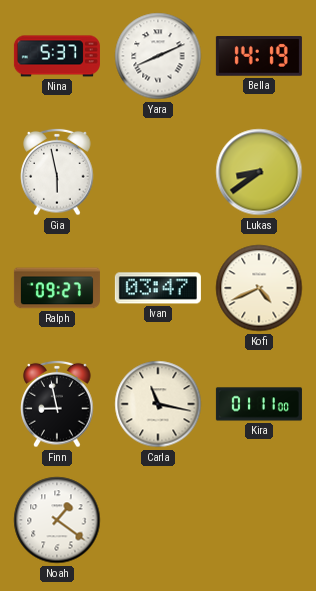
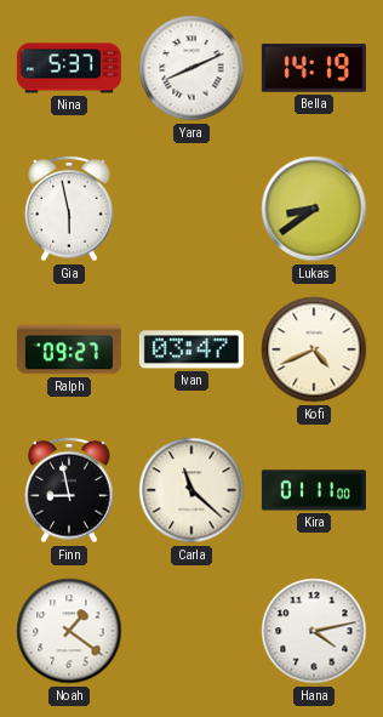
Carla: 11:17 -> 11:22 (191, 490)
Hana: none -> 4:13 (314, 631)
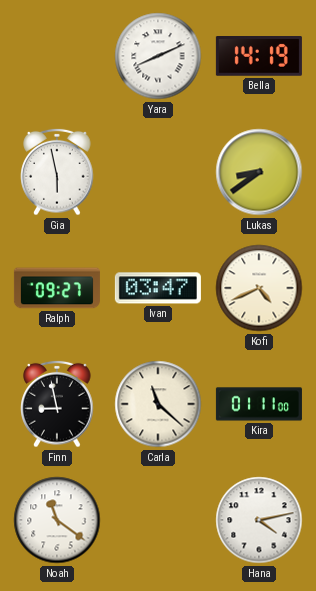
Nina: 5:37 -> none (69, 68)
Noah: 1:21 -> 11:21 (57, 520)
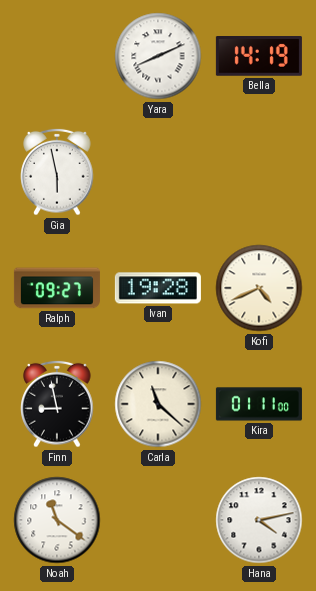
Lukas: 8:39 -> none (259, 172)
Ivan: 03:47 -> 19:28 (158, 288)
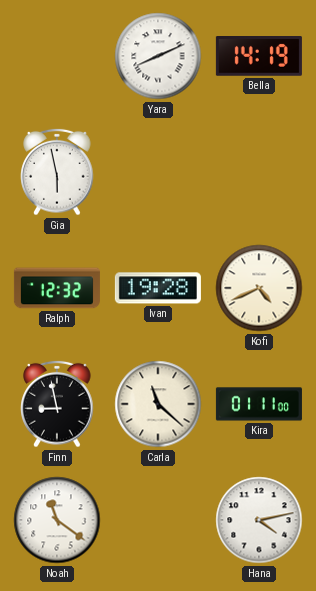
Ralph: 09:27 -> 12:32 (57, 288)
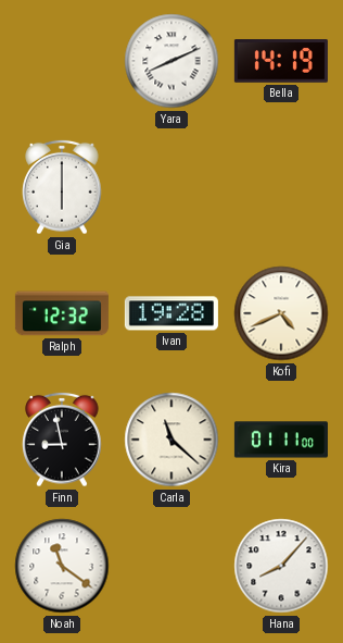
Gia: 5:58 -> 6:00 (62, 187)
Hana: 4:13 -> 8:07 (281, 566)
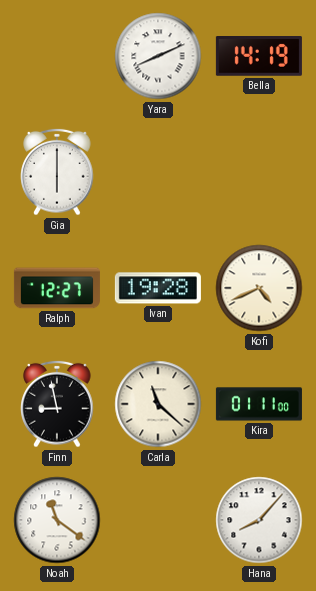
Ralph: 12:32 -> 12:27 (57, 288)
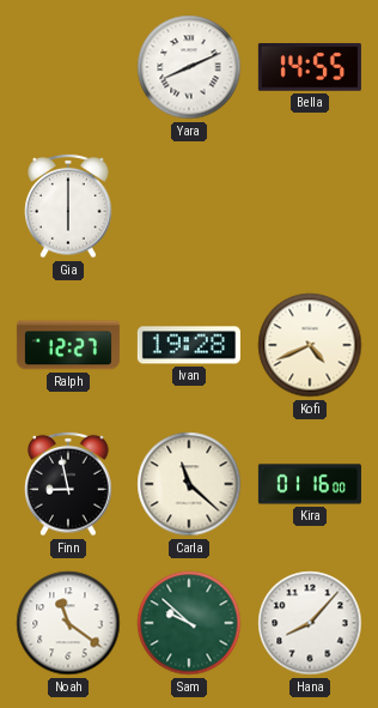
Bella: 14:19 -> 14:55 (310, 67)
Kira: 01:11 -> 01:16 (310, 484)
Sam: none -> 9:52 (189, 623)
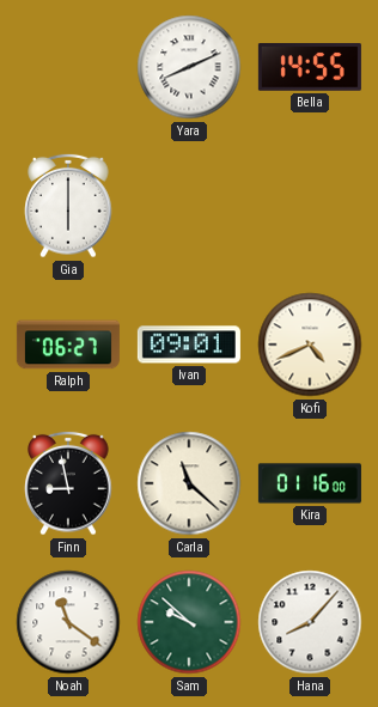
Ralph: 12:27 -> 06:27 (68, 345)
Ivan: 19:28 -> 09:01 (189, 345)
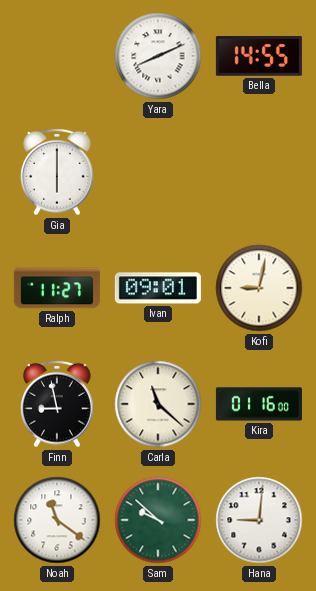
Ralph: 06:27 -> 11:27 (57, 288)
Kofi: 4:41 -> 9:02 (259, 288)
Hana: 8:07 -> 9:01 (259, 520)
